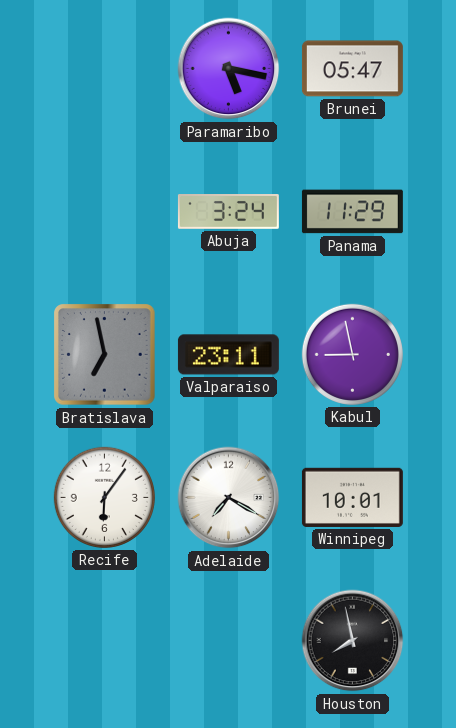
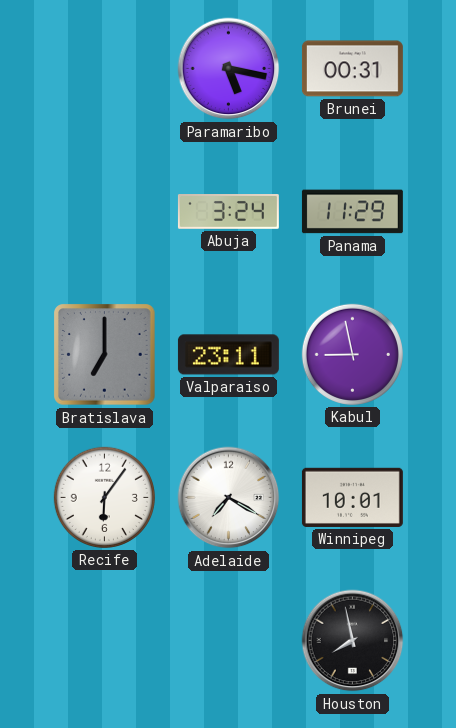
Brunei: 05:47 -> 00:31 (352, 69)
Bratislava: 6:58 -> 7:00 (105, 355)
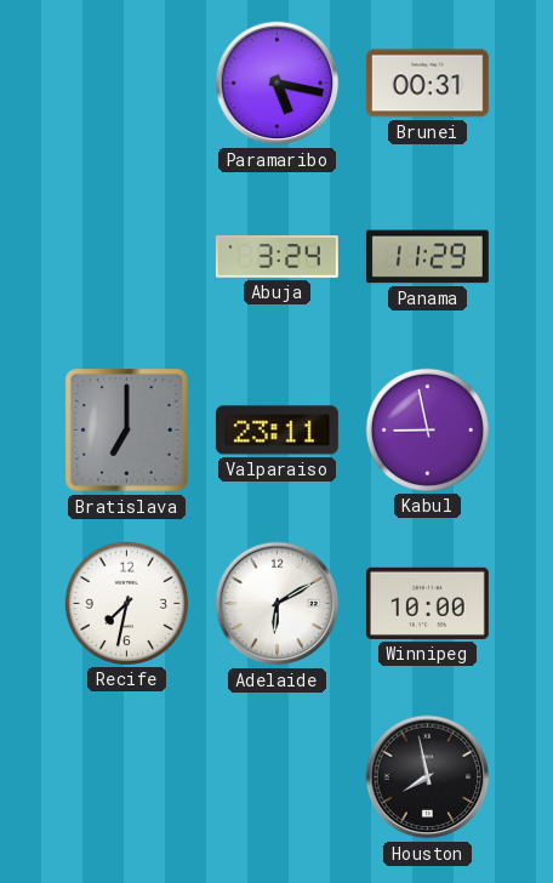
Recife: 6:06 -> 7:32 (126, 603)
Adelaide: 7:20 -> 6:10 (278, 604)
Winnipeg: 10:01 -> 10:00 (427, 603)
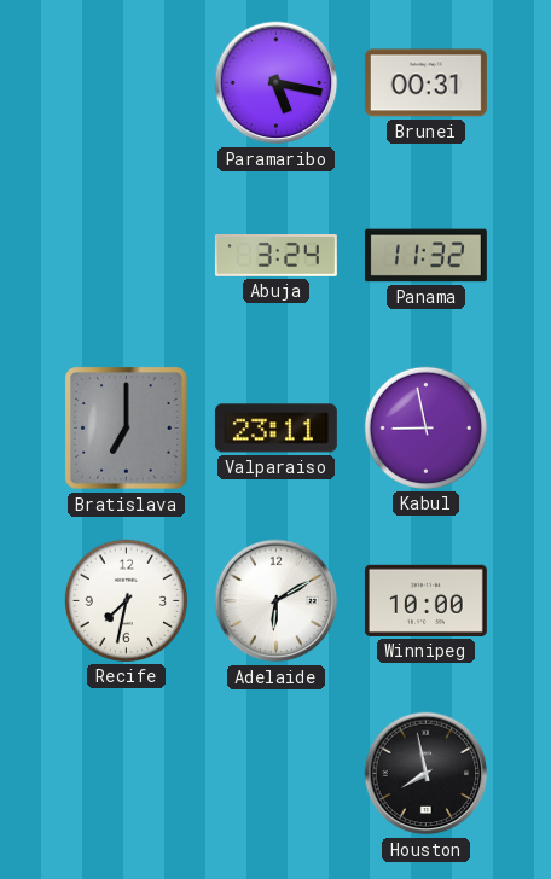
Panama: 11:29 -> 11:32 (425, 256)
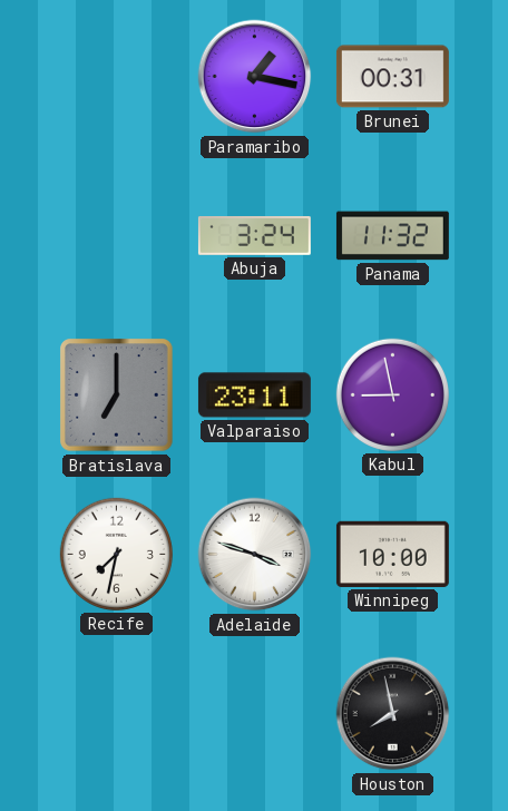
Paramaribo: 5:17 -> 1:17 (255, 77)
Adelaide: 6:10 -> 3:48 (255, 555)
